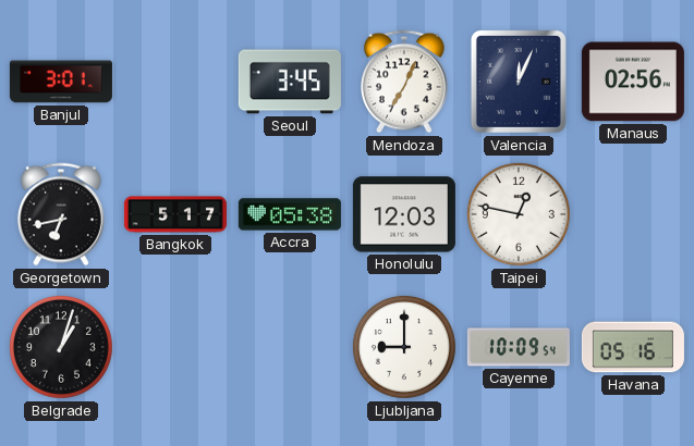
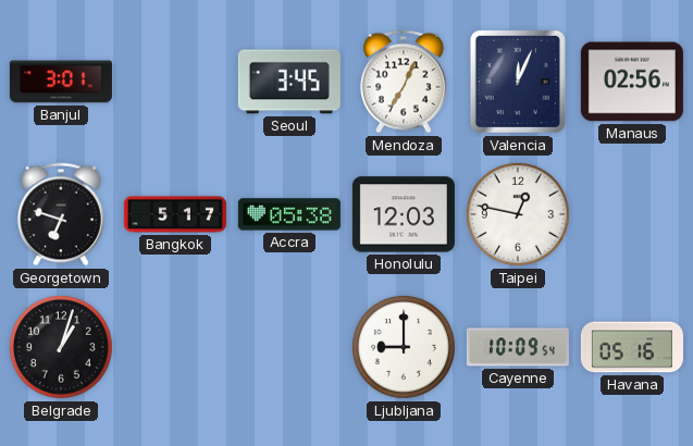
Georgetown: 6:43 -> 6:48 (61, 214)
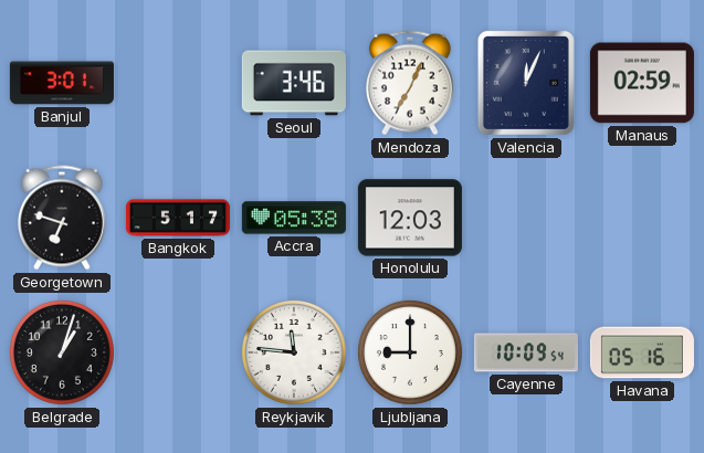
Seoul: 3:45 -> 3:46 (294, 83)
Manaus: 02:56 -> 02:59 (642, 83)
Taipei: 12:47 -> none (518, 214)
Reykjavik: none -> 11:46 (294, 352)
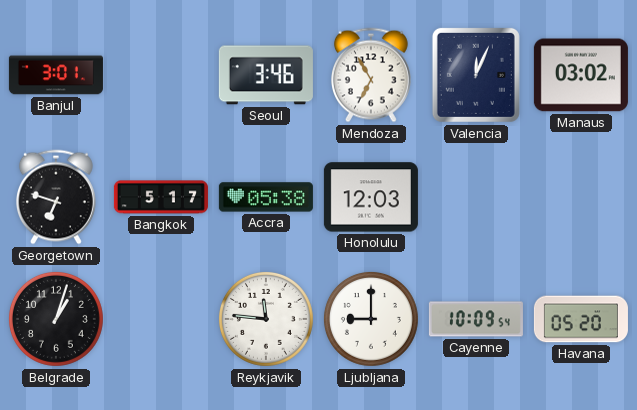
Mendoza: 7:04 -> 6:55 (371, 75)
Manaus: 02:59 -> 03:02 (581, 75)
Havana: 05:16 -> 05:20 (581, 319)
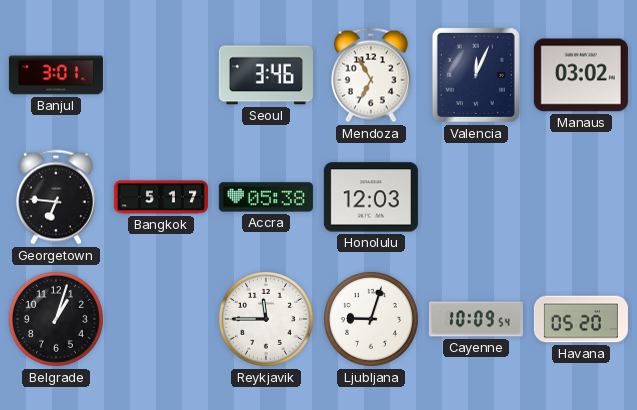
Georgetown: 6:48 -> 6:46 (56, 197)
Reykjavik: 11:46 -> 11:45 (266, 319)
Ljubljana: 9:00 -> 9:03 (371, 319)
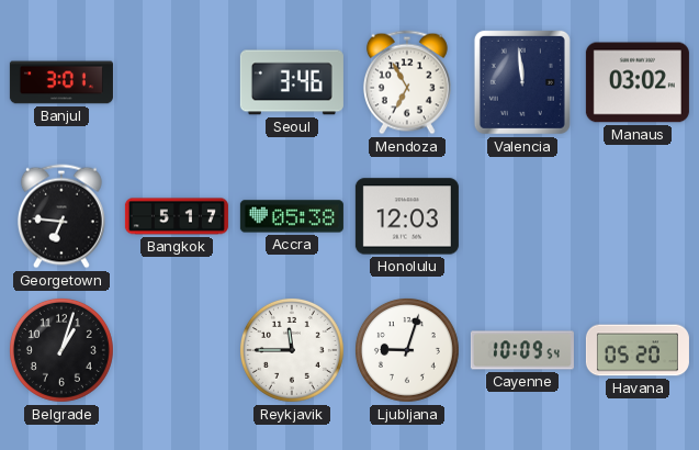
Valencia: 12:04 -> 11:59 (522, 82)
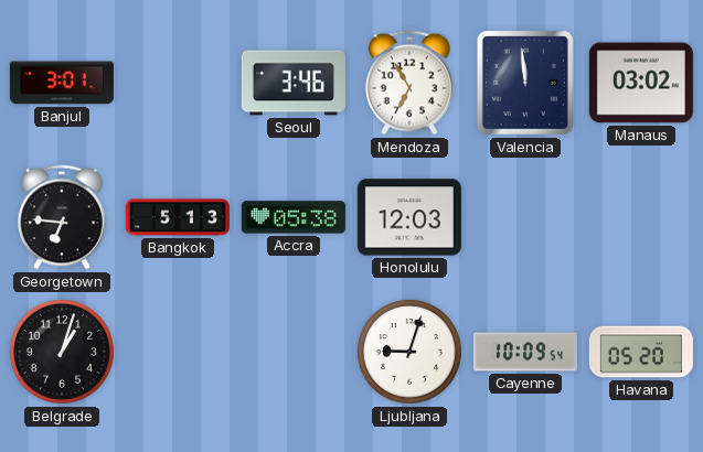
Bangkok: 5:17 -> 5:13 (178, 217)
Reykjavik: 11:45 -> none (292, 350)
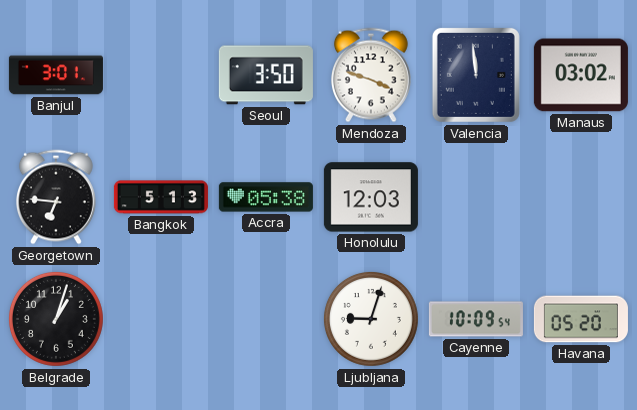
Seoul: 3:46 -> 3:50 (266, 75)
Mendoza: 6:55 -> 3:48 (371, 75)
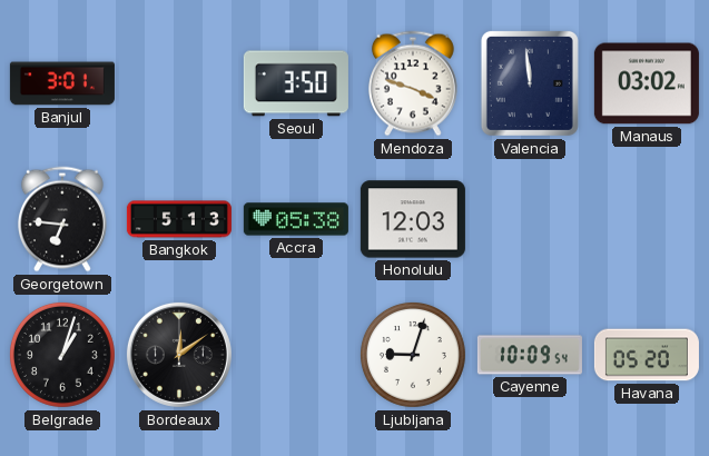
Bordeaux: none -> 12:09 (179, 355)
